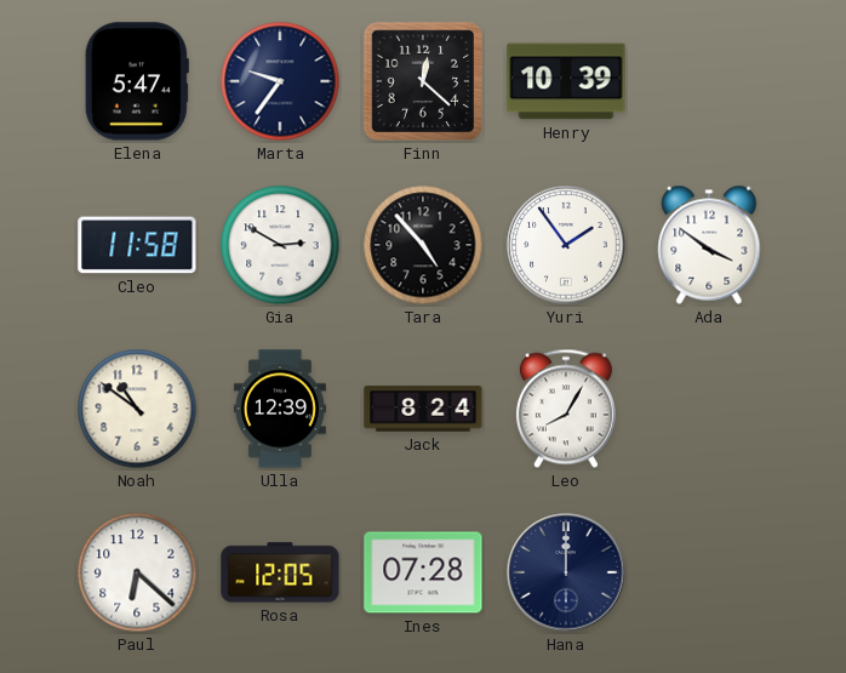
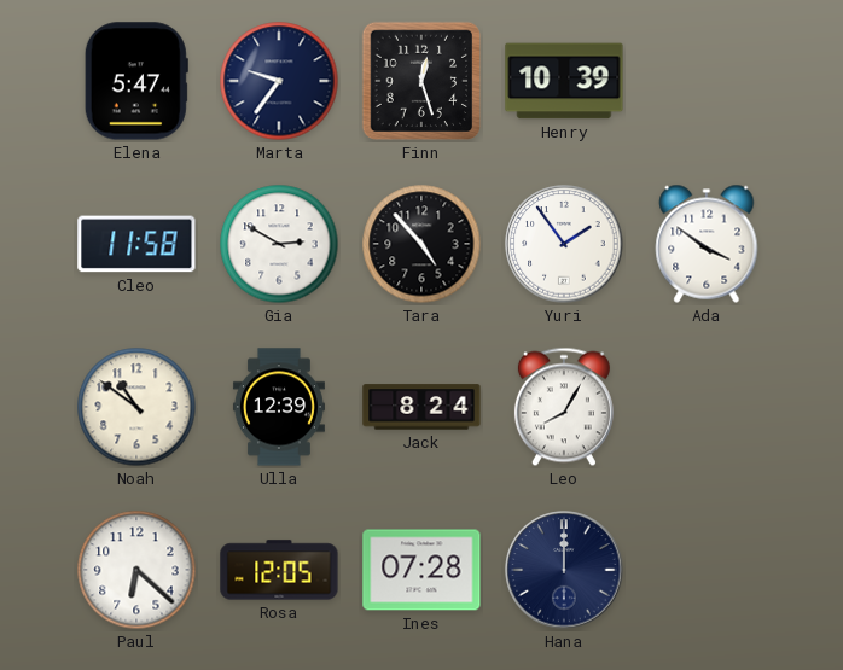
Finn: 12:22 -> 12:27 (421, 81)
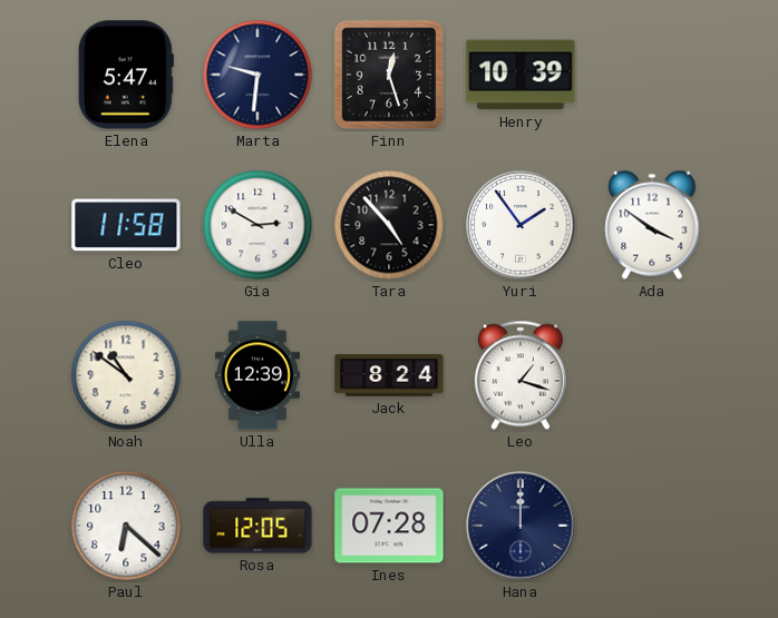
Marta: 9:36 -> 9:31 (257, 75)
Leo: 8:05 -> 1:18 (521, 375)
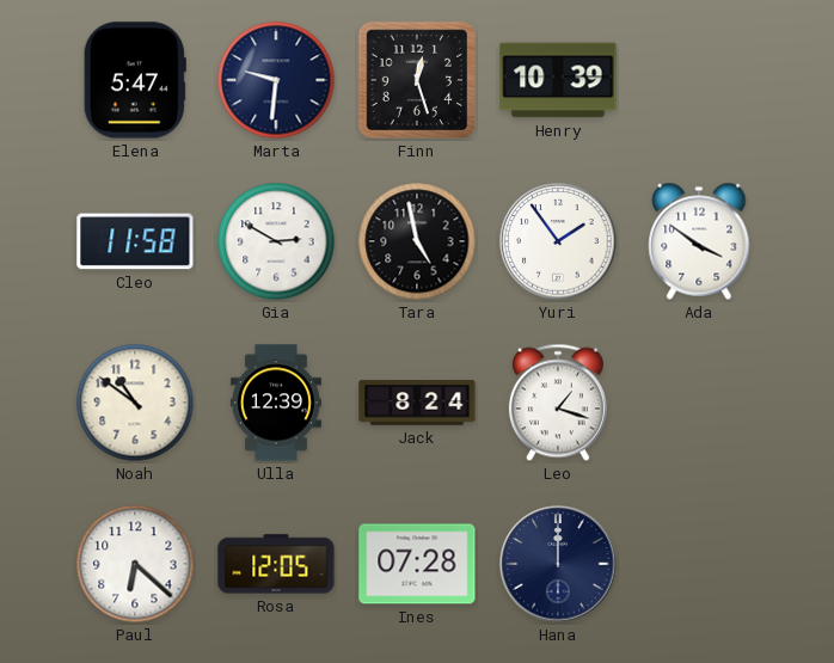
Tara: 4:53 -> 4:58 (417, 241)
